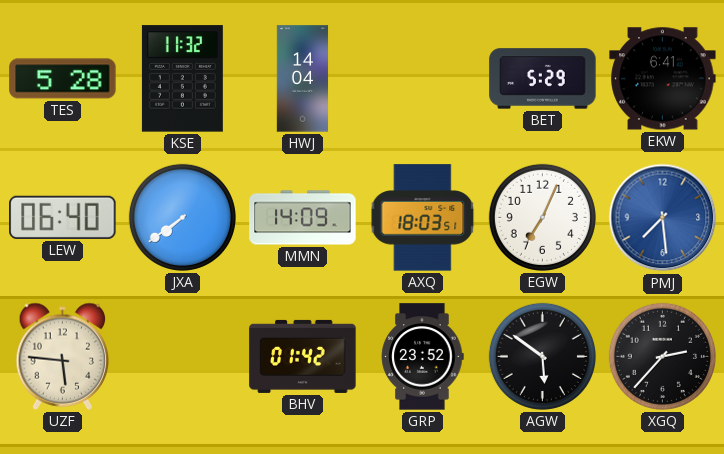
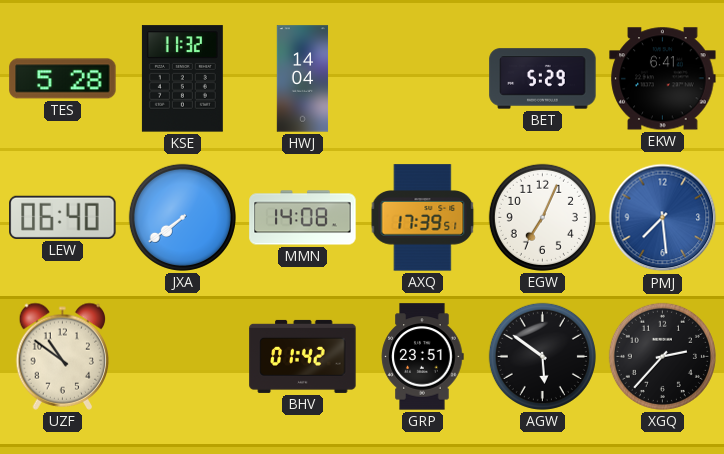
MMN: 14:09 -> 14:08 (303, 218)
AXQ: 18:03 -> 17:39 (423, 218)
UZF: 5:46 -> 10:51 (63, 356)
GRP: 23:52 -> 23:51 (422, 357)
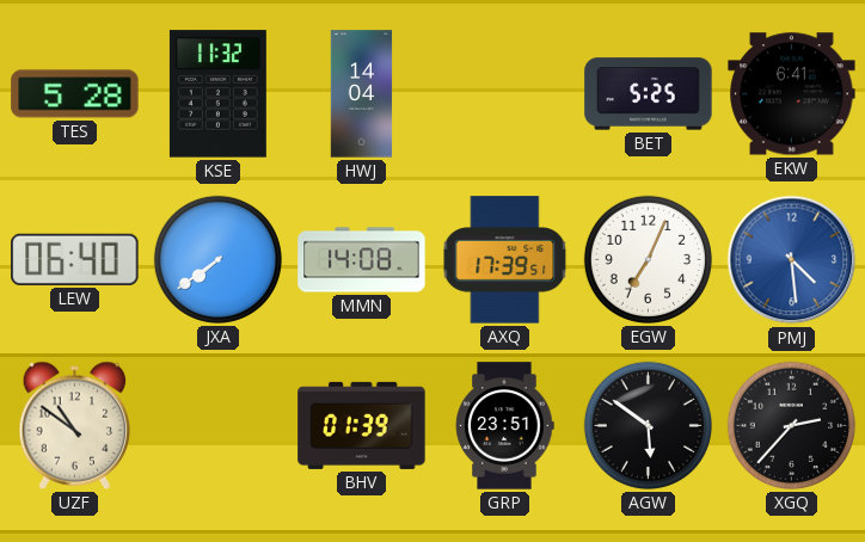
BET: 5:29 -> 5:25 (649, 94)
PMJ: 7:29 -> 4:29 (792, 260)
BHV: 01:42 -> 01:39 (362, 425)
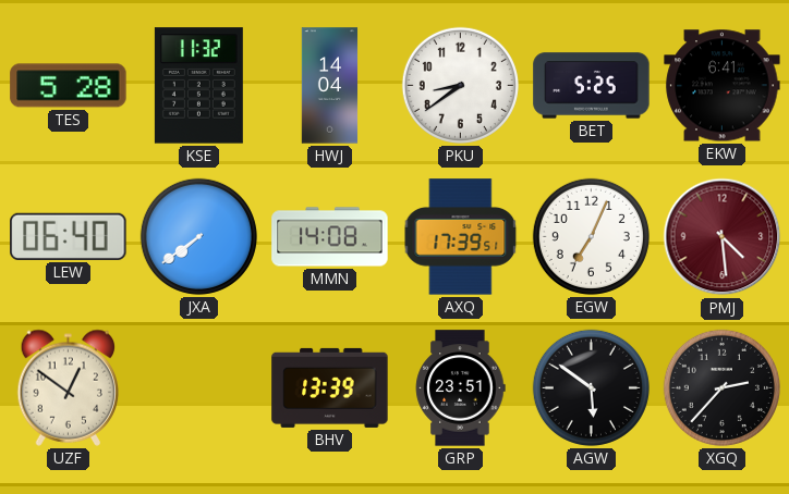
PKU: none -> 8:39 (460, 85)
PMJ dial: blue -> burgundy (723, 237)
UZF: 10:51 -> 12:51 (69, 387)
BHV: 01:39 -> 13:39 (330, 387)
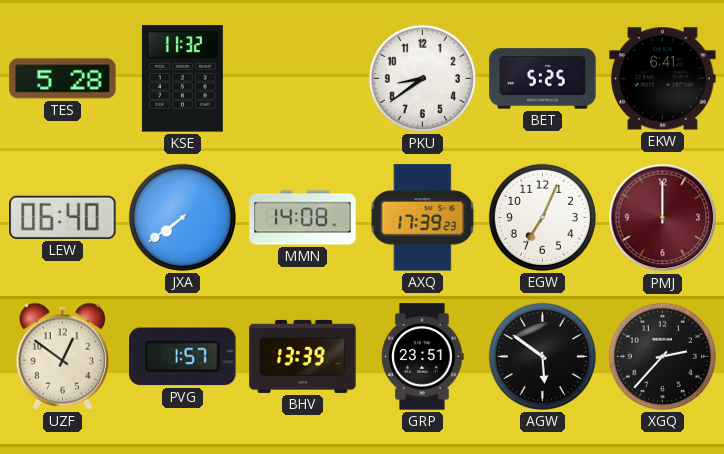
HWJ: 14:04 -> none (330, 86)
AXQ: 17:39:51 -> 17:39:23 (423, 218)
PMJ: 4:29 -> 12:00 (663, 218)
PVG: none -> 1:57 (183, 357)
